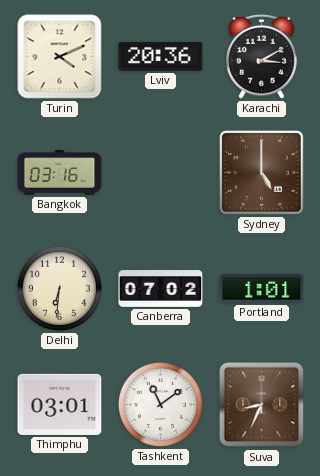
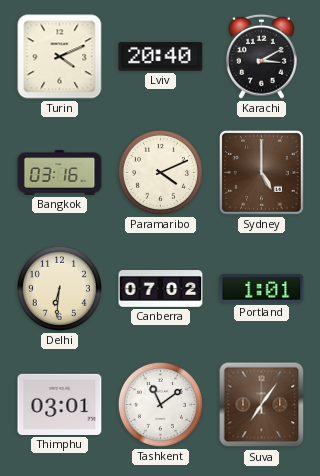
Lviv: 20:36 -> 20:40 (161, 57)
Paramaribo: none -> 4:11 (160, 172)
Suva: 8:34 -> 7:06 (262, 405)
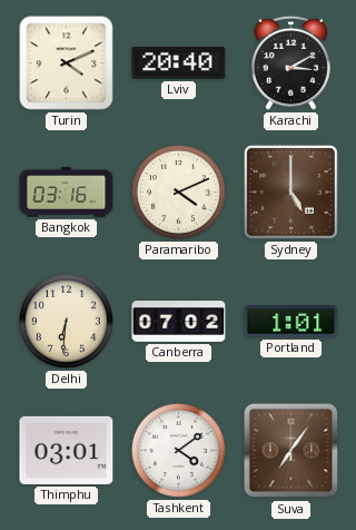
Tashkent: 11:09 -> 4:09 (178, 450)
